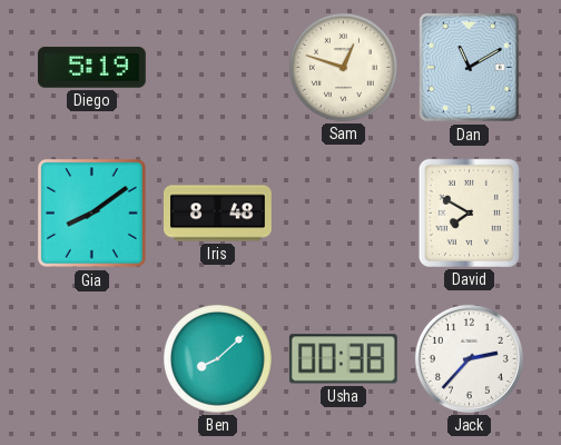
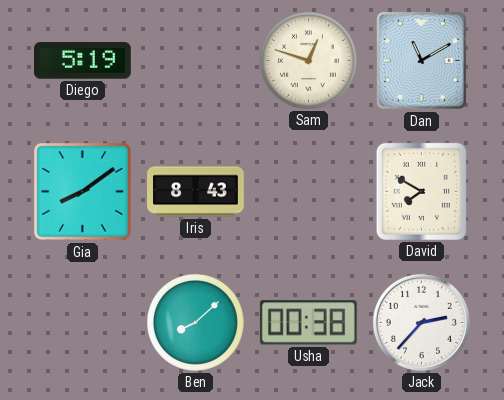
Iris: 8:48 -> 8:43 (196, 192)
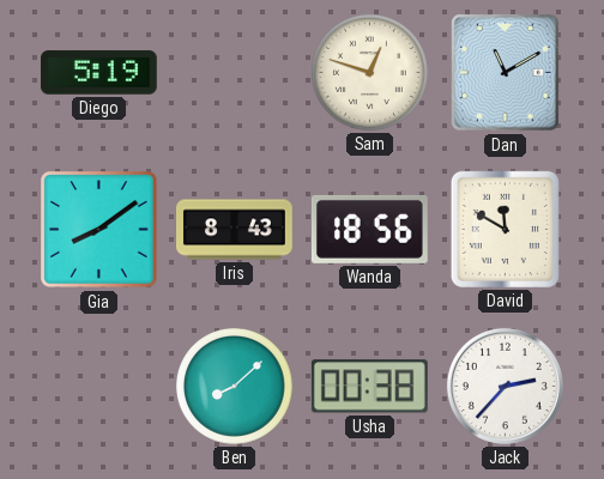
Wanda: none -> 18:56 (369, 229)
David: 7:50 -> 11:50 (505, 229)
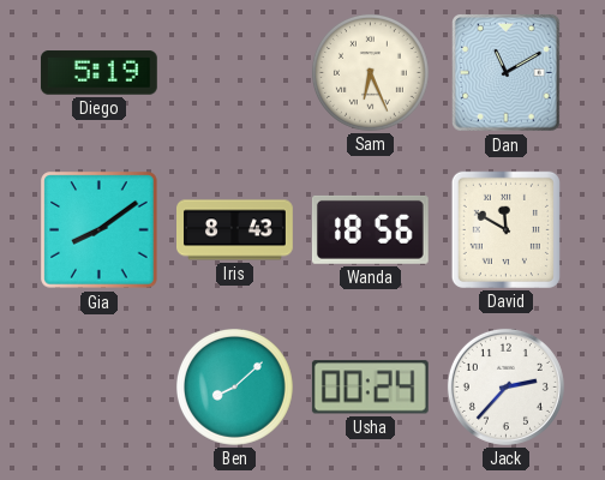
Sam: 12:48 -> 6:26 (370, 72)
Usha: 00:38 -> 00:24 (370, 388)
